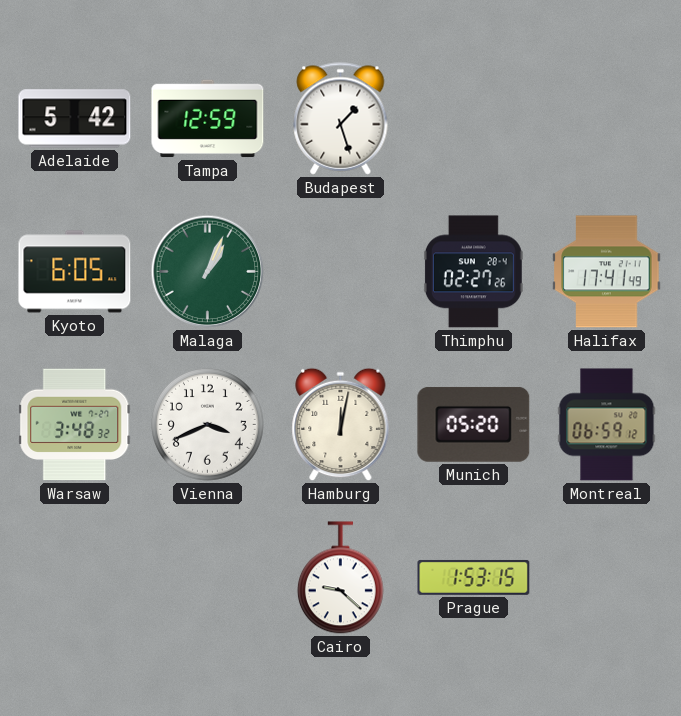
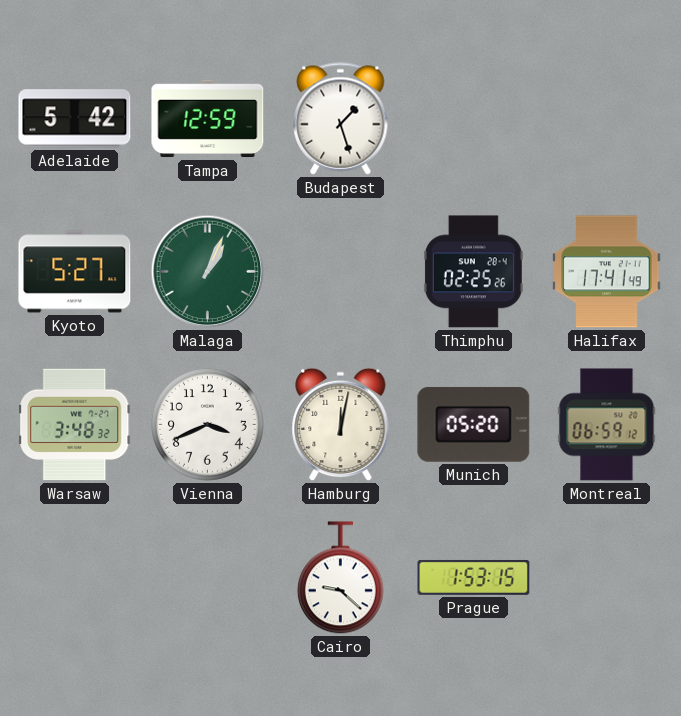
Kyoto: 6:05 -> 5:27 (75, 272)
Thimphu: 02:27 -> 02:25 (473, 272)
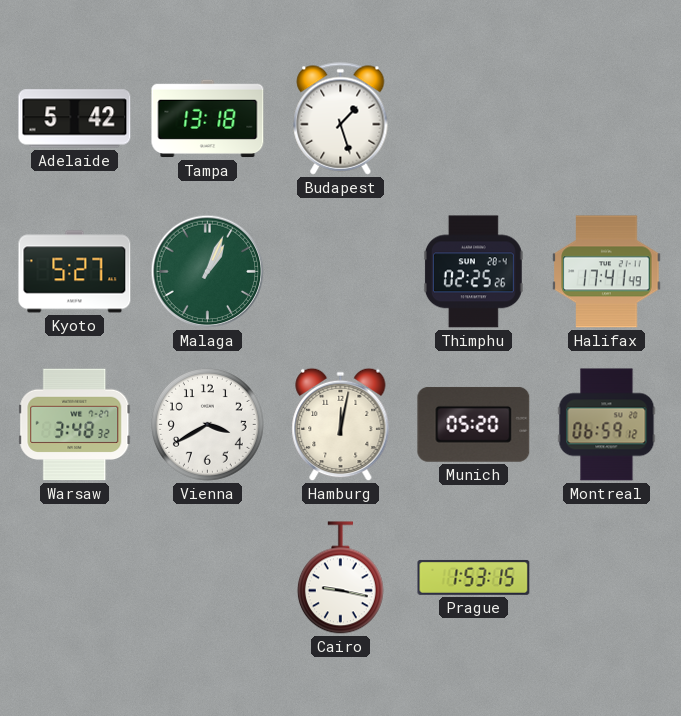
Tampa: 12:59 -> 13:18 (208, 119)
Vienna: 3:41 -> 3:40 (207, 424)
Cairo: 9:22 -> 9:17 (340, 578)
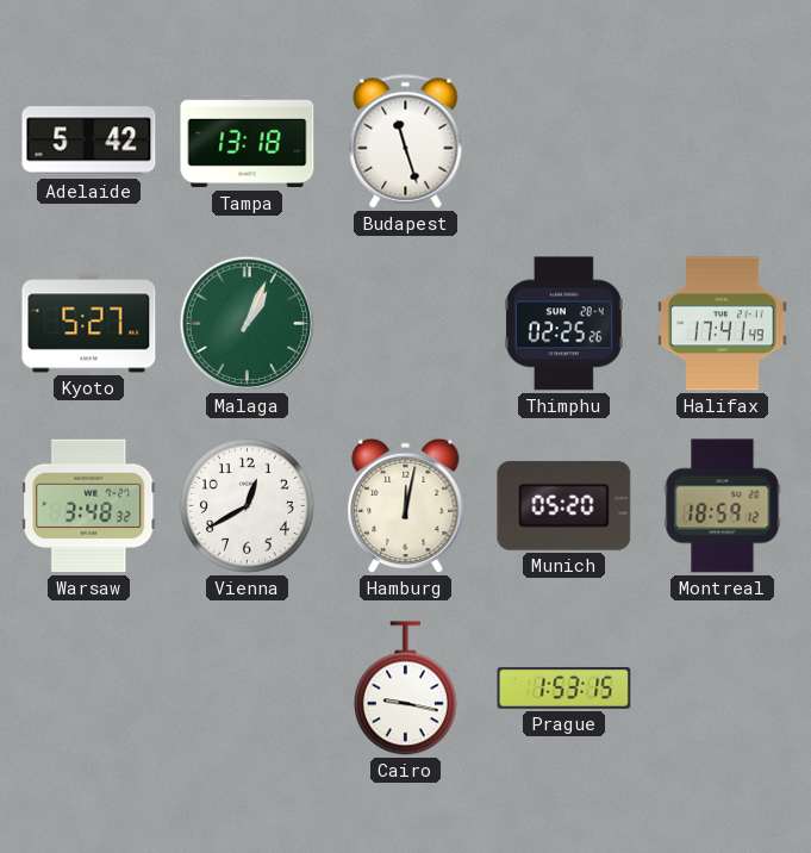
Budapest: 1:27 -> 11:27 (406, 142)
Vienna: 3:40 -> 12:40 (247, 505)
Montreal: 06:59 -> 18:59 (723, 506)
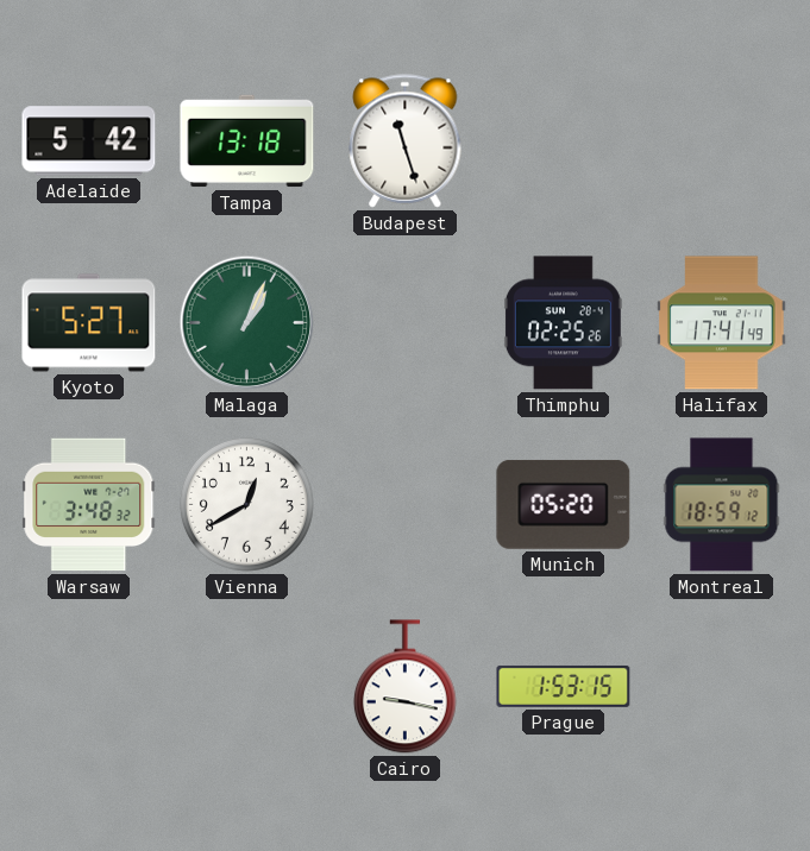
Hamburg: 12:02 -> none (406, 506)
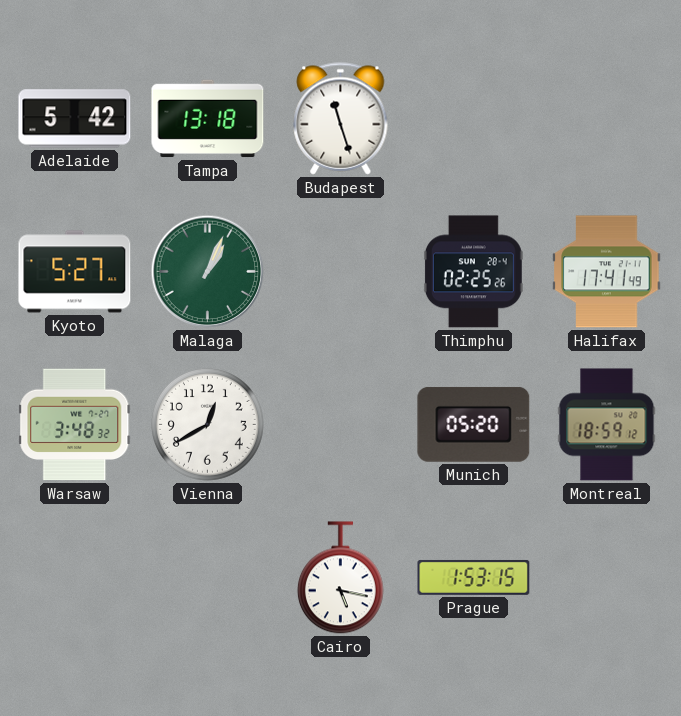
Cairo: 9:17 -> 5:17 (340, 578)
